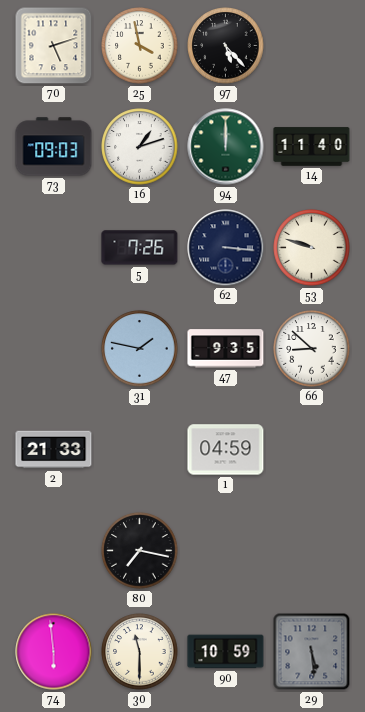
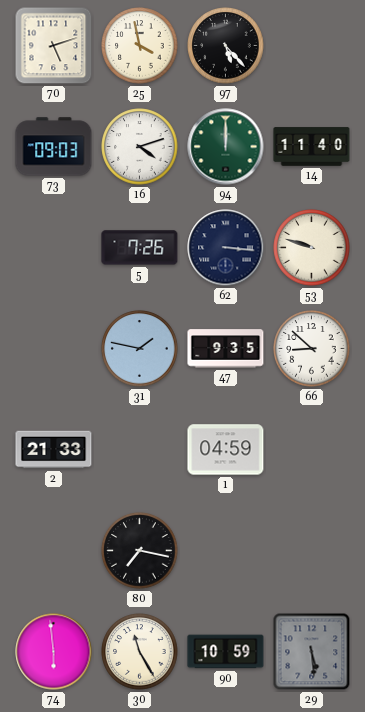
16: 1:12 -> 4:12 (140, 147)
30: 11:30 -> 11:25 (140, 652)
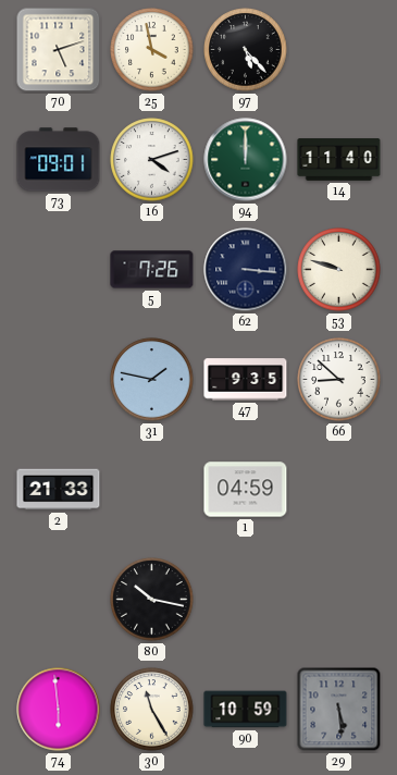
73: 09:03 -> 09:01 (59, 160)
80: 7:17 -> 10:17 (152, 600)
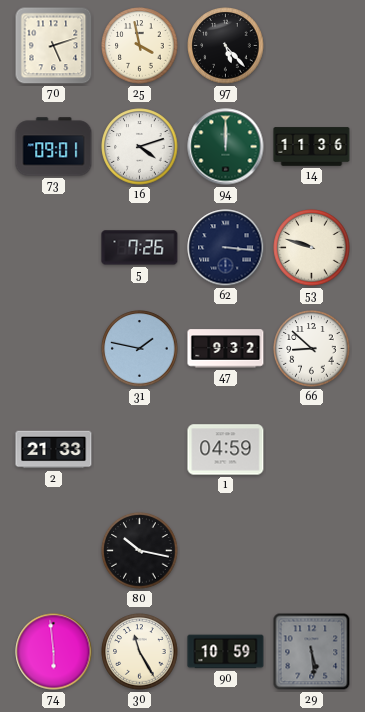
14: 11:40 -> 11:36 (312, 147)
47: 9:35 -> 9:32 (226, 349)
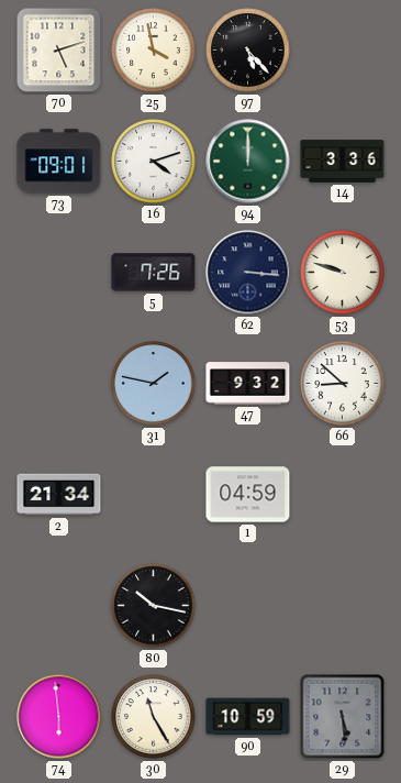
14: 11:36 -> 3:36 (343, 162)
2: 21:33 -> 21:34 (59, 495)
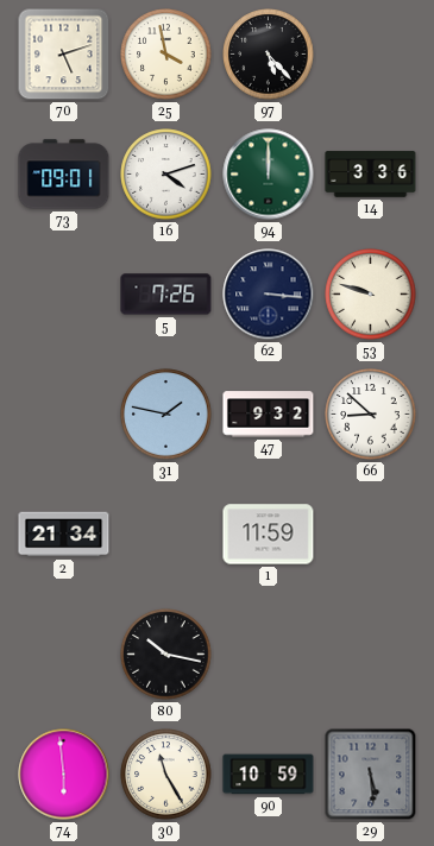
1: 04:59 -> 11:59 (269, 535)
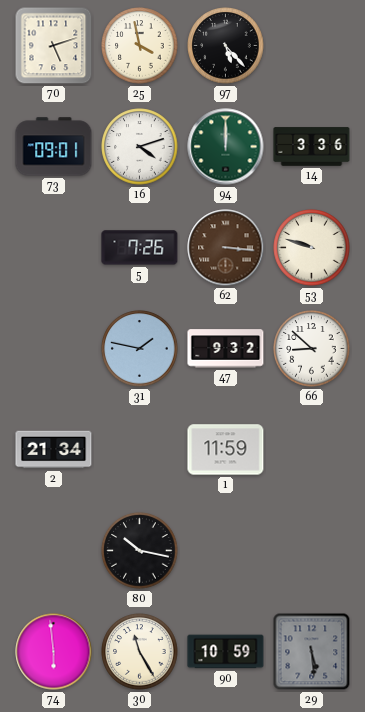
62 dial: navy -> brown (226, 248)
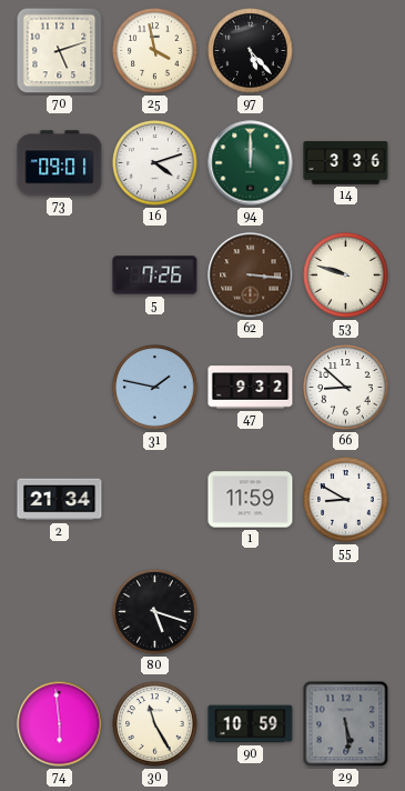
55: none -> 8:50 (346, 500)
80: 10:17 -> 5:18 (155, 612)
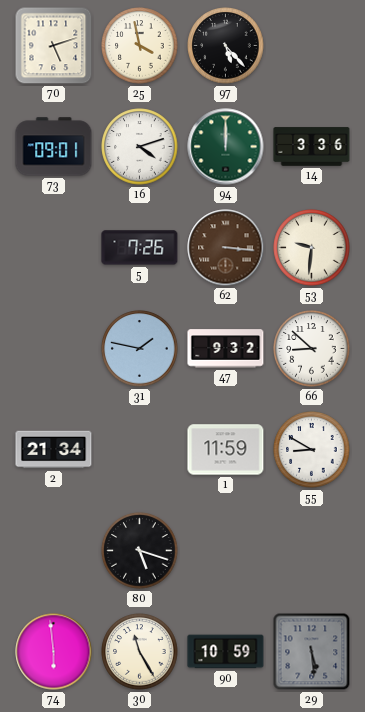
53: 9:48 -> 9:31 (312, 248)
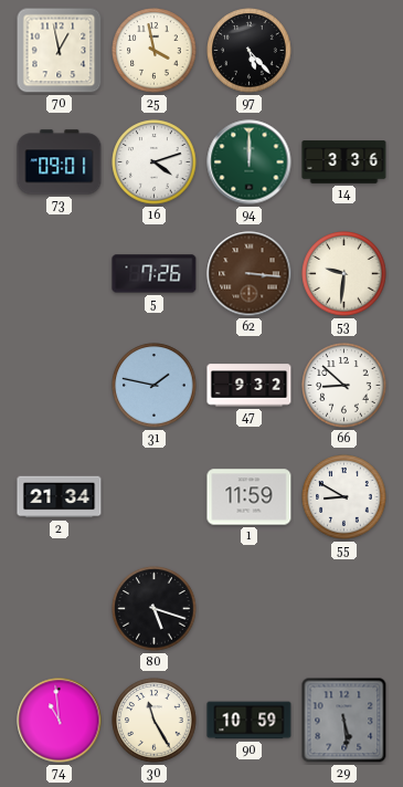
70: 5:12 -> 12:58 (60, 51)
74: 5:59 -> 10:59 (60, 721)
